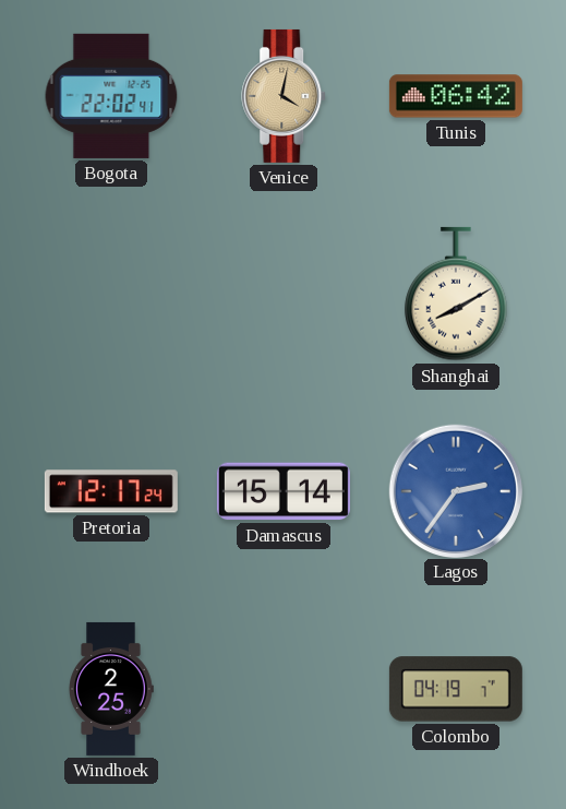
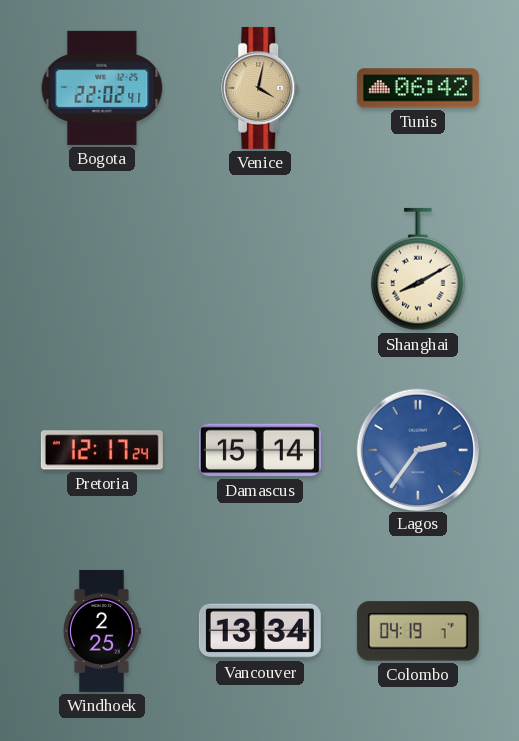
Vancouver: none -> 13:34 (260, 631)
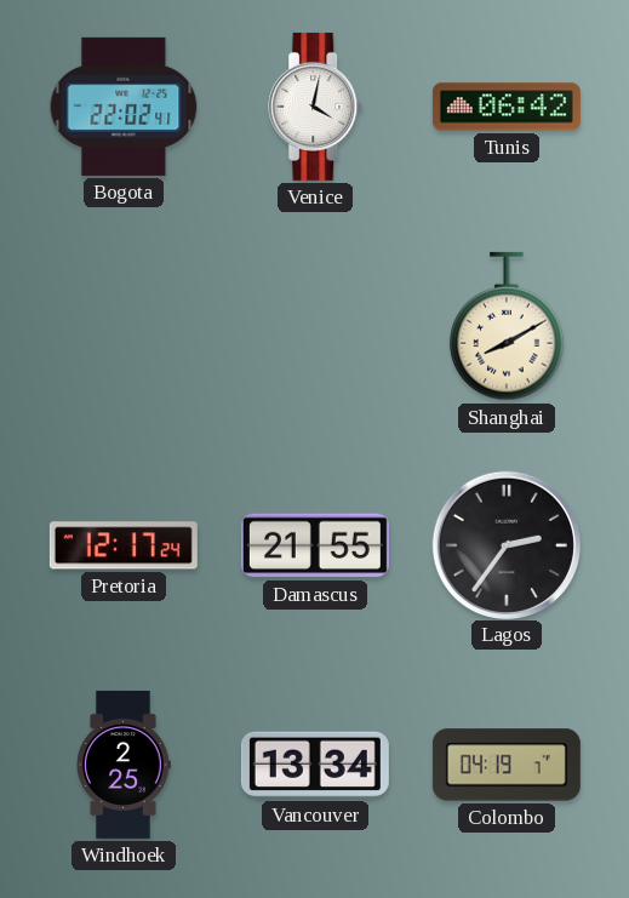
Venice dial: champagne -> white (316, 107)
Damascus: 15:14 -> 21:55 (315, 545)
Lagos dial: blue -> black (505, 544)
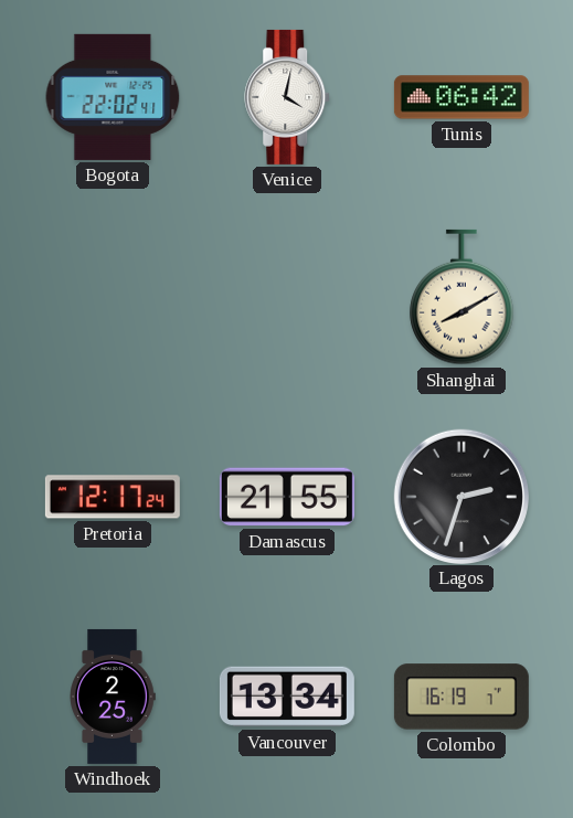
Lagos: 2:36 -> 2:33 (460, 496)
Colombo: 04:19 -> 16:19 (461, 697)
